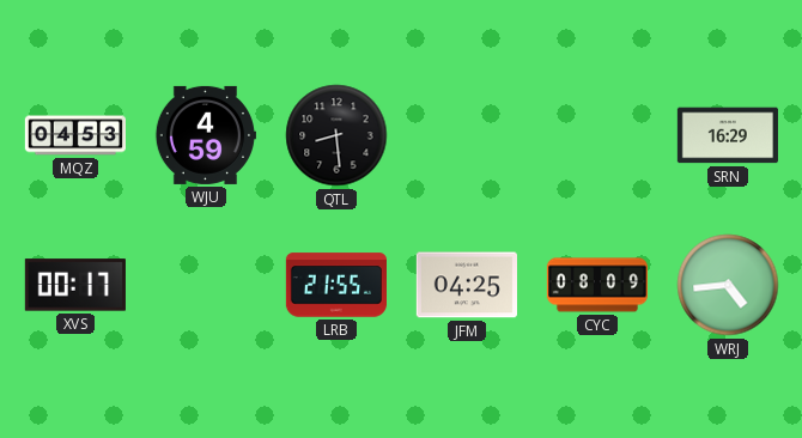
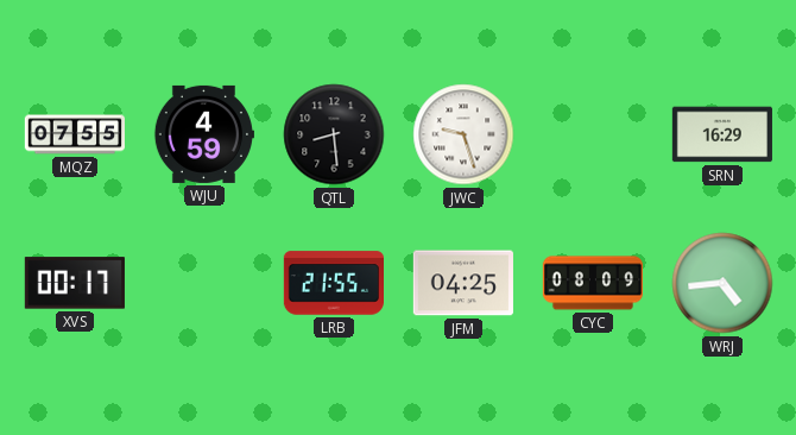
MQZ: 04:53 -> 07:55 (74, 134)
JWC: none -> 9:27 (463, 134)
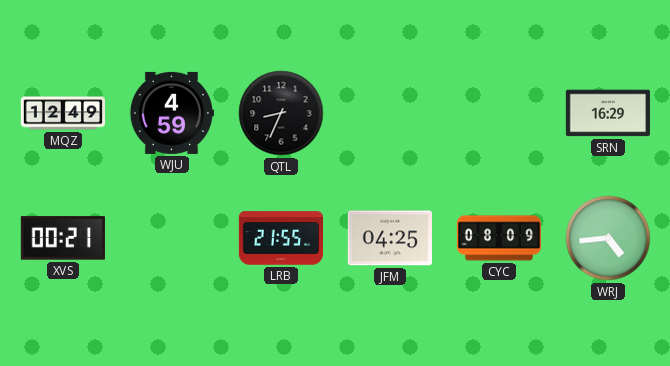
MQZ: 07:55 -> 12:49 (62, 113)
QTL: 8:29 -> 8:34 (281, 113)
JWC: 9:27 -> none (463, 134)
XVS: 00:17 -> 00:21 (63, 238)
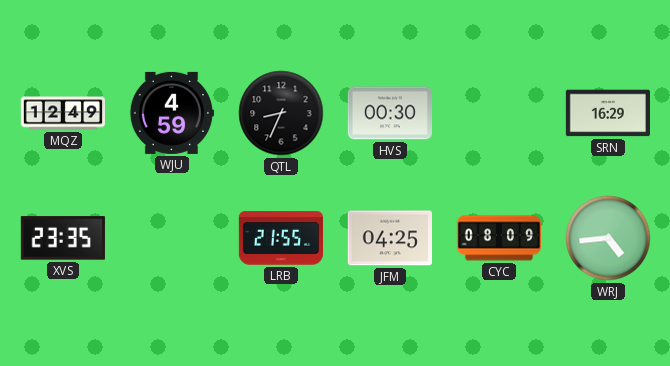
HVS: none -> 00:30 (390, 113)
XVS: 00:21 -> 23:35 (63, 238)
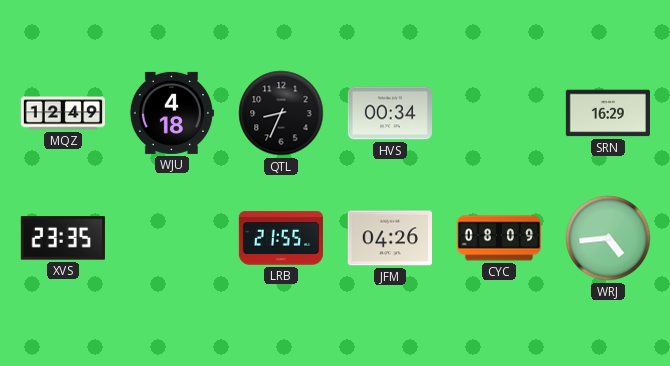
WJU: 4:59 -> 4:18 (171, 113)
HVS: 00:30 -> 00:34 (390, 113)
JFM: 04:25 -> 04:26 (390, 238)
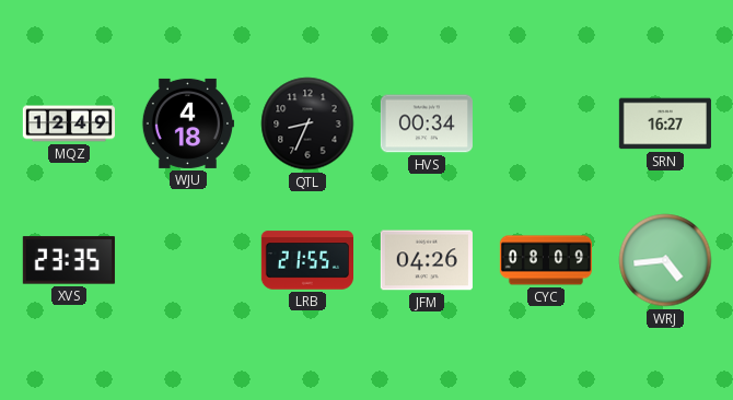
SRN: 16:29 -> 16:27 (665, 123)
